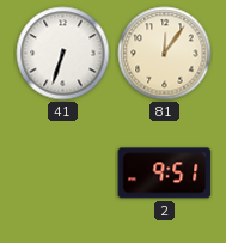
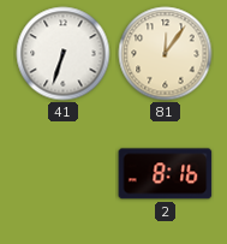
2: 9:51 -> 8:16 (166, 174)
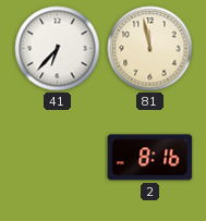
41: 6:33 -> 6:37 (58, 49)
81: 12:06 -> 11:58 (150, 49)
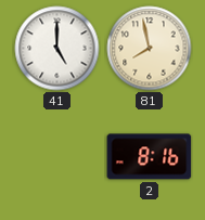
41: 6:37 -> 5:00 (57, 49)
81: 11:58 -> 7:58 (150, 49)
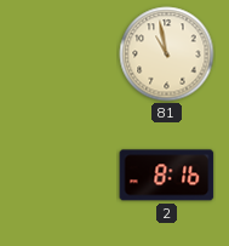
41: 5:00 -> none (57, 49)
81: 7:58 -> 10:58 (167, 55)
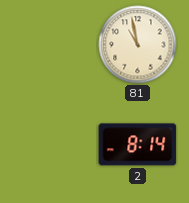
2: 8:16 -> 8:14 (138, 145)
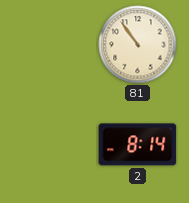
81: 10:58 -> 10:54 (138, 45)
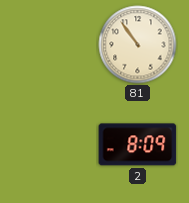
2: 8:14 -> 8:09 (138, 145)
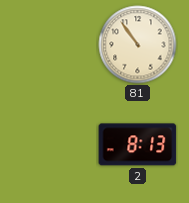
2: 8:09 -> 8:13 (138, 145)
